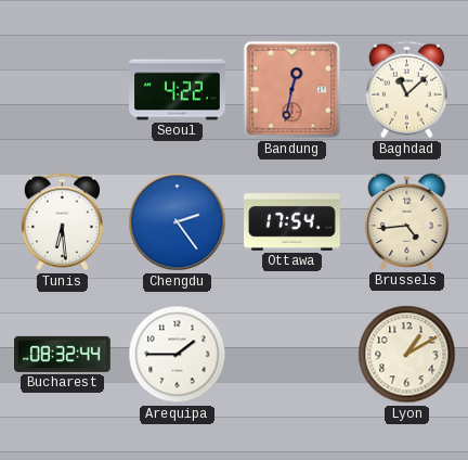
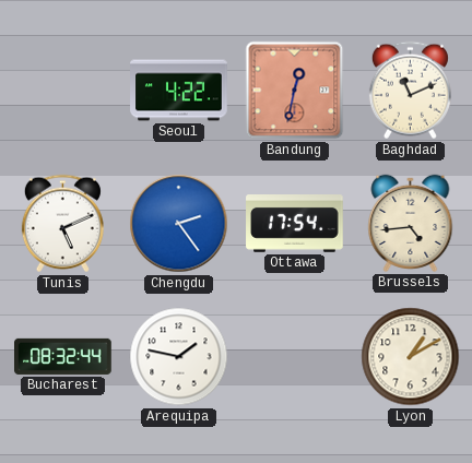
Baghdad: 11:08 -> 11:11 (410, 91)
Tunis: 6:29 -> 5:11 (62, 224)
Arequipa: 1:45 -> 1:47 (179, 357)
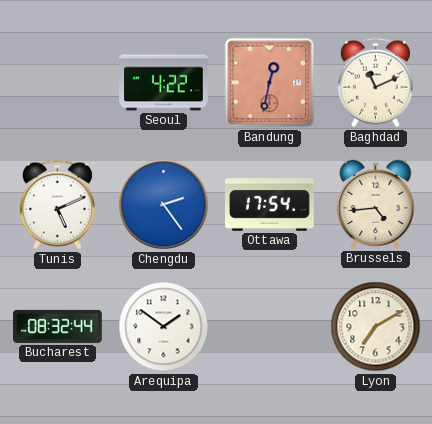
Arequipa: 1:47 -> 1:51 (164, 327)
Lyon: 1:10 -> 7:10 (376, 327)
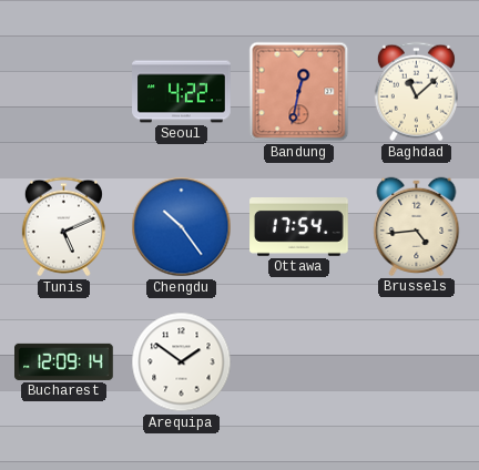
Baghdad: 11:11 -> 11:08 (416, 92)
Chengdu: 2:24 -> 10:24 (182, 227)
Bucharest: 08:32 -> 12:09 (64, 361)
Lyon: 7:10 -> none (376, 327)
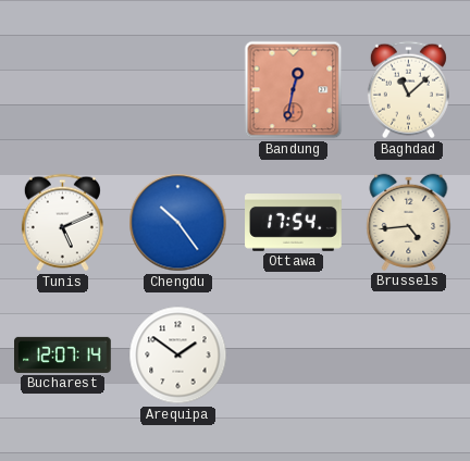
Seoul: 4:22 -> none (182, 92)
Bucharest: 12:09 -> 12:07 (63, 354)
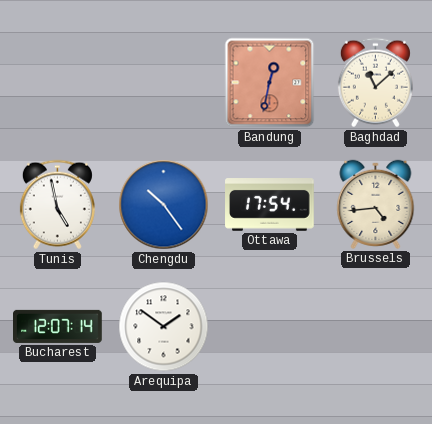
Tunis: 5:11 -> 4:58 (57, 205)
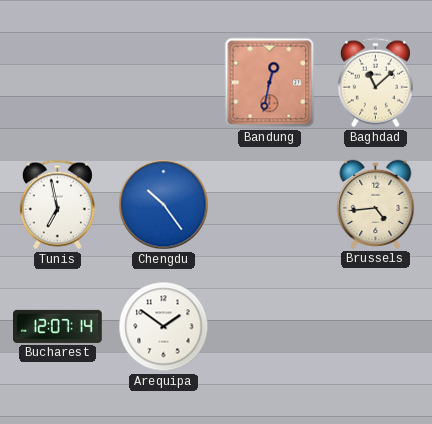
Tunis: 4:58 -> 6:58 (57, 205)
Ottawa: 17:54 -> none (270, 205)
